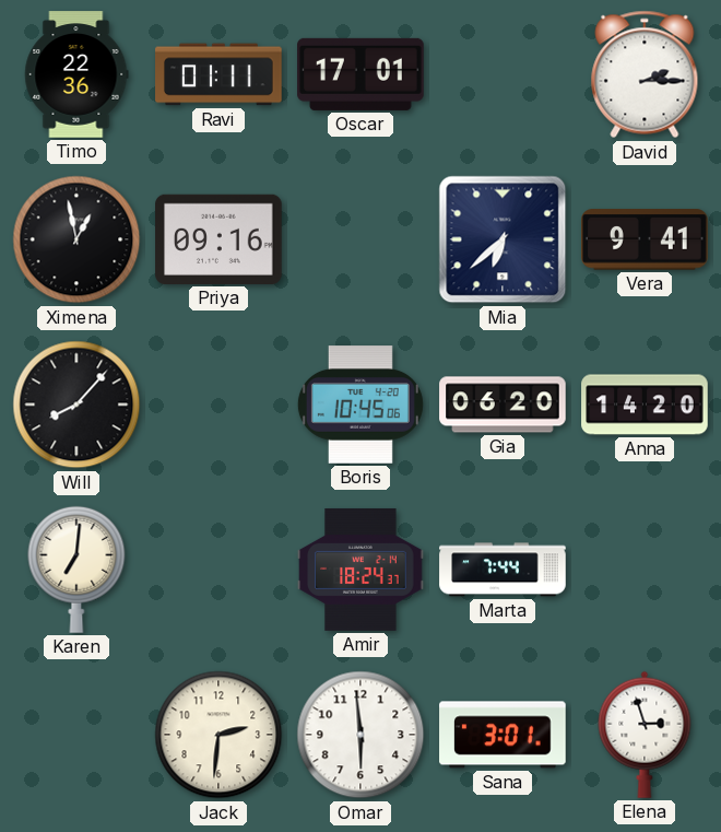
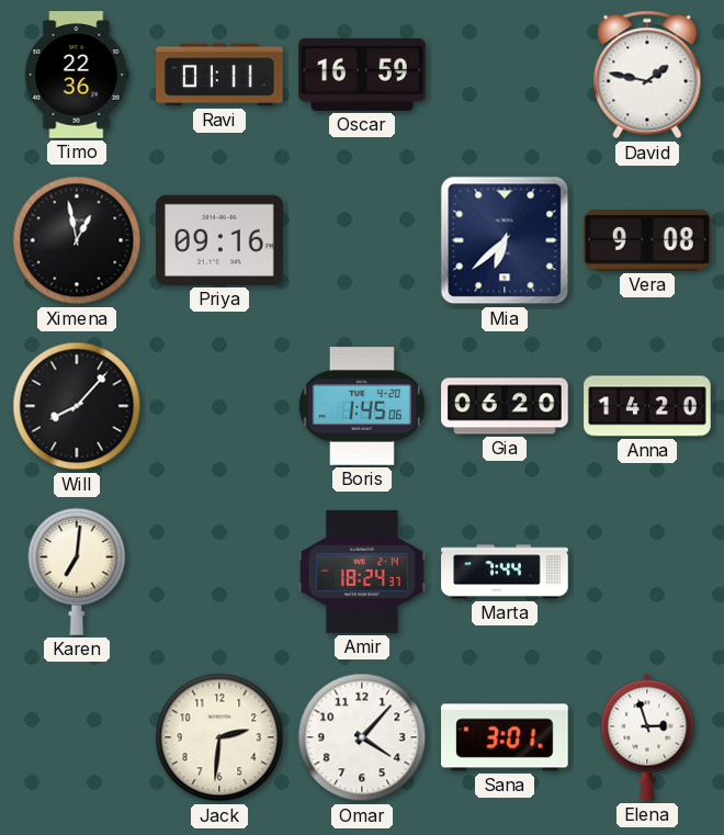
Oscar: 17:01 -> 16:59 (362, 75)
David: 2:15 -> 1:47 (647, 75)
Vera: 9:41 -> 9:08 (647, 240)
Boris: 10:45 -> 1:45 (362, 406)
Omar: 5:59 -> 4:07 (362, 737)
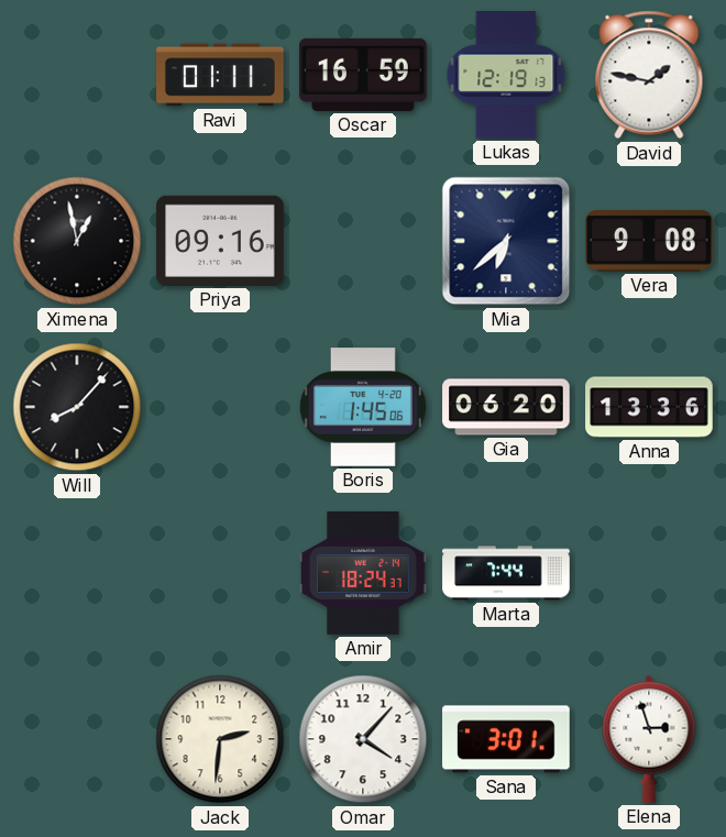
Timo: 22:36 -> none (77, 75)
Lukas: none -> 12:19 (506, 75)
Anna: 14:20 -> 13:36 (649, 407)
Karen: 7:01 -> none (77, 572)
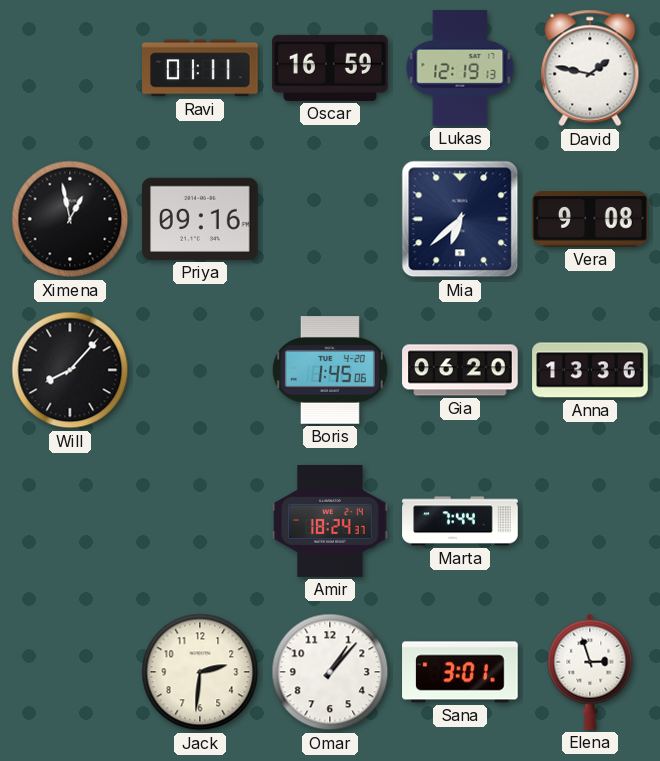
Omar: 4:07 -> 1:07 (330, 672)
